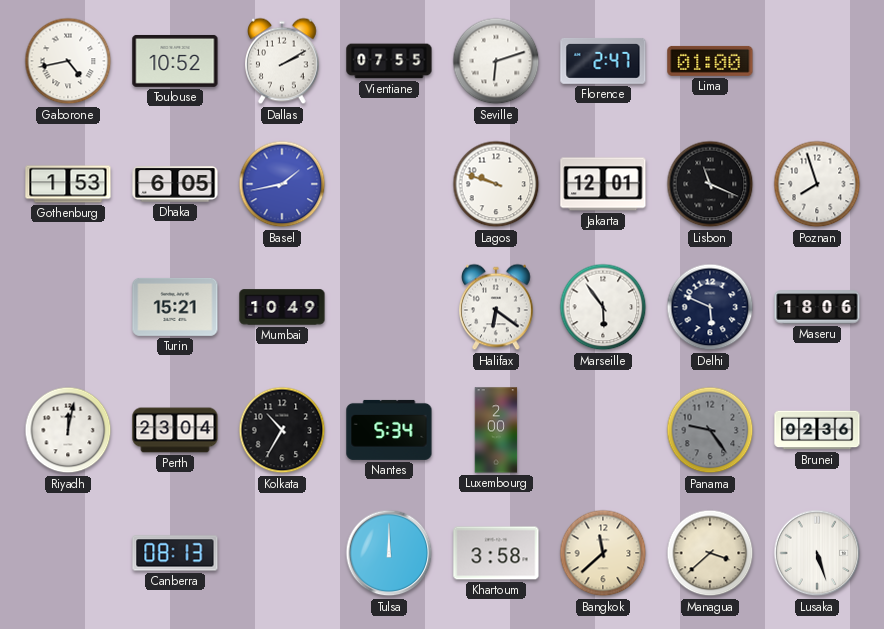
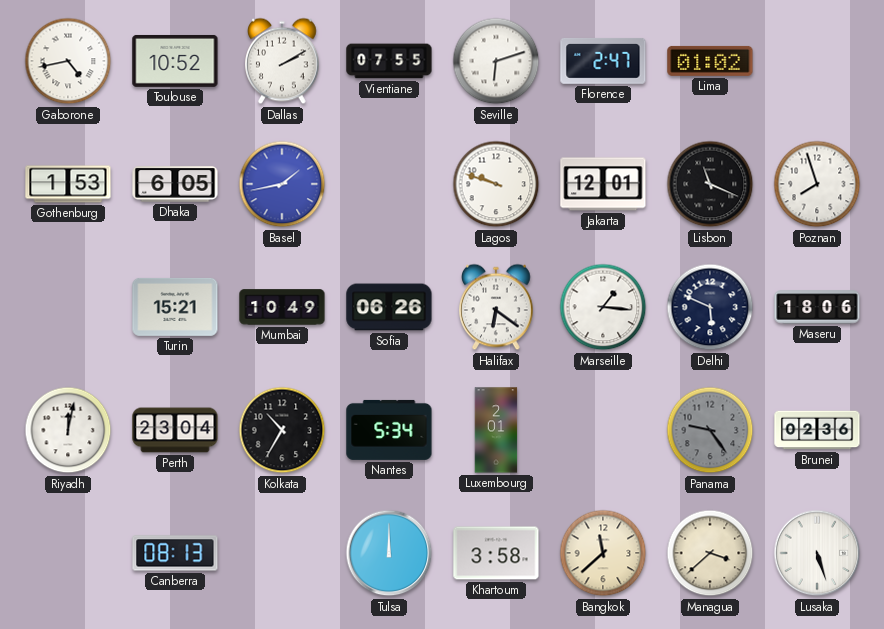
Lima: 01:00 -> 01:02 (710, 61)
Sofia: none -> 06:26 (389, 307)
Marseille: 5:54 -> 1:16 (603, 307)
Luxembourg: 2:00 -> 2:01 (496, 430)
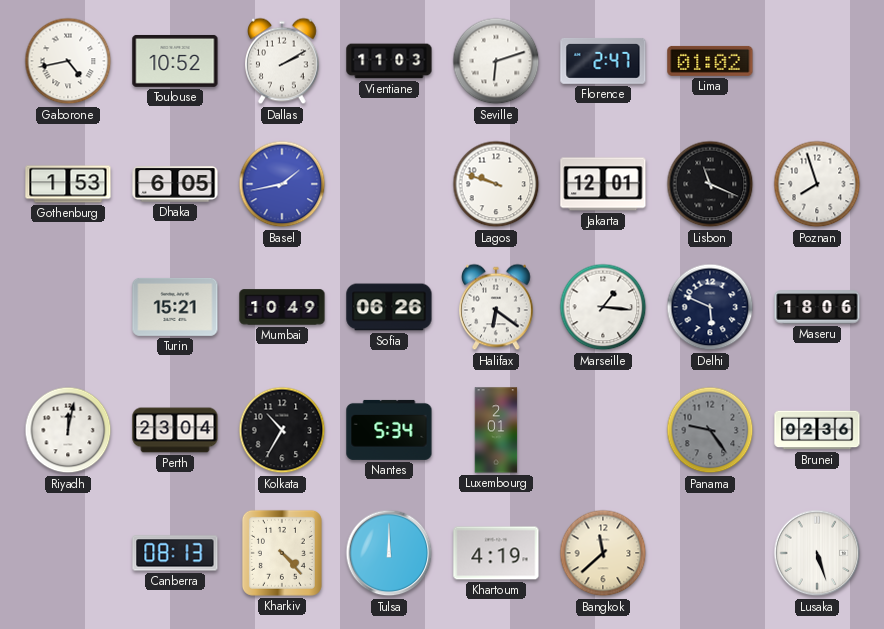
Vientiane: 07:55 -> 11:03 (389, 61)
Kharkiv: none -> 4:23 (282, 553)
Khartoum: 3:58 -> 4:19 (496, 553)
Managua: 3:38 -> none (710, 553)
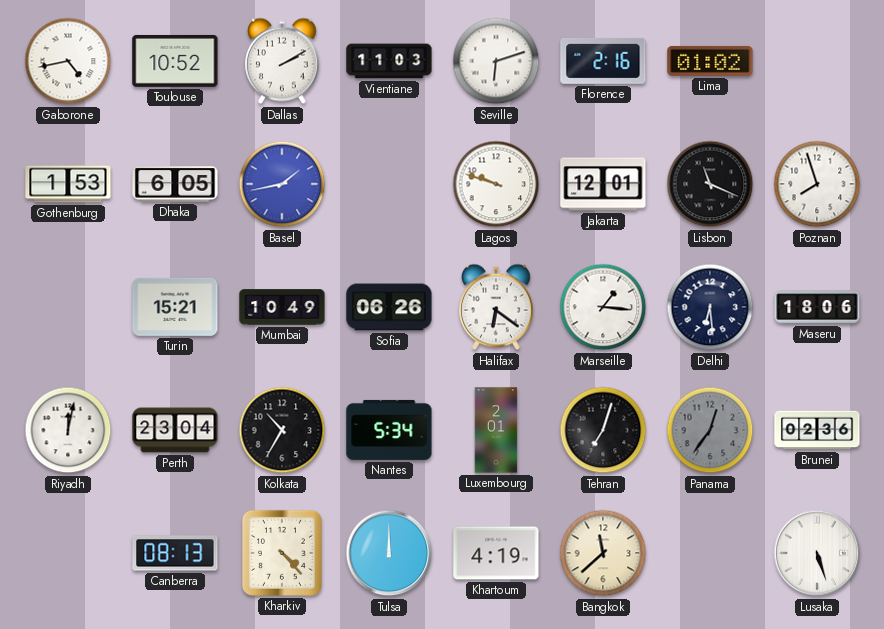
Florence: 2:47 -> 2:16 (603, 61)
Delhi: 5:49 -> 6:29 (710, 307)
Tehran: none -> 7:03 (603, 430)
Panama: 9:24 -> 12:36 (710, 430)
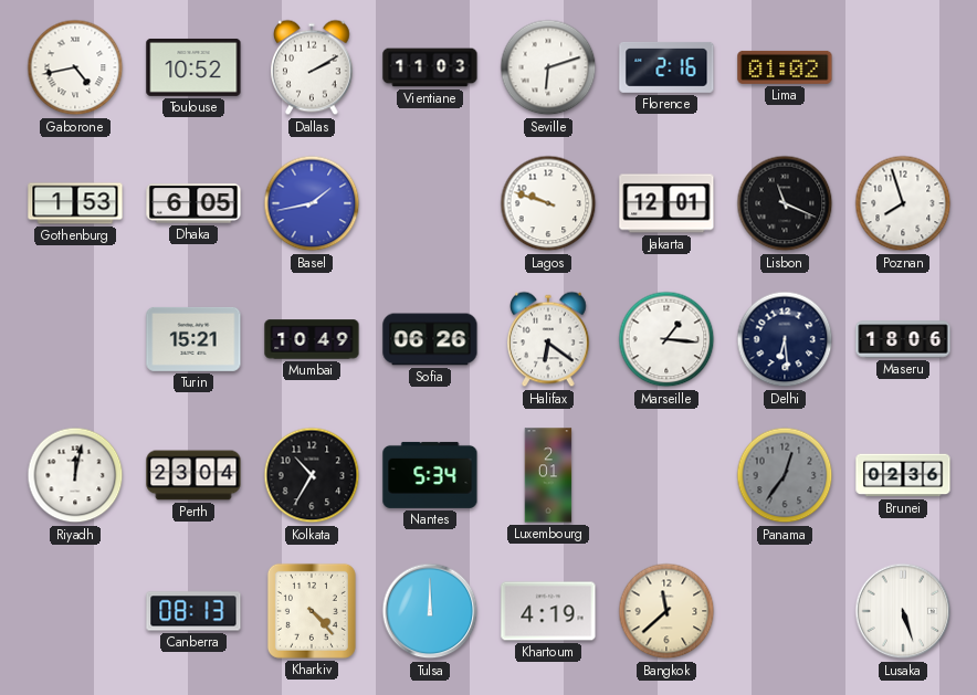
Tehran: 7:03 -> none (603, 430)
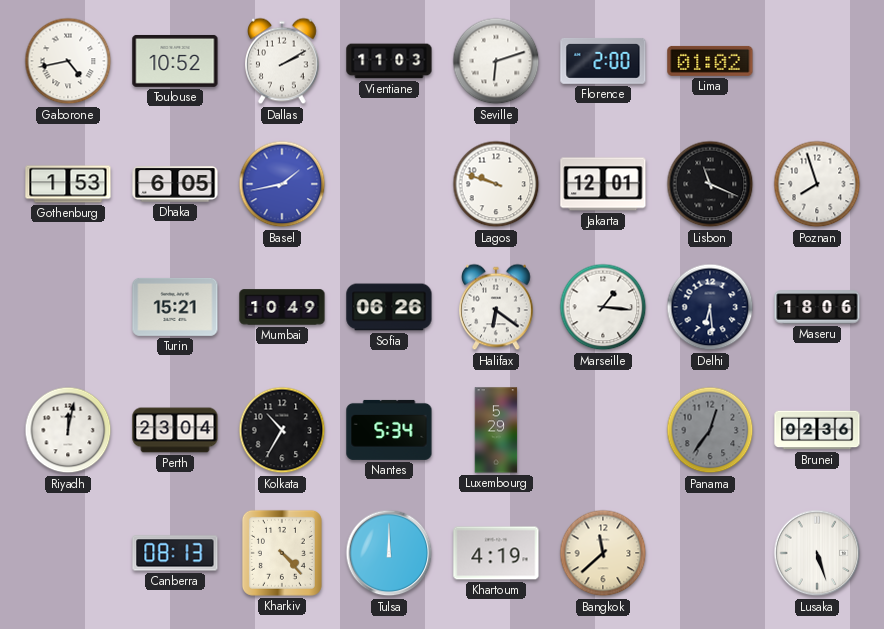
Florence: 2:16 -> 2:00 (603, 61)
Luxembourg: 2:01 -> 5:29 (496, 430)
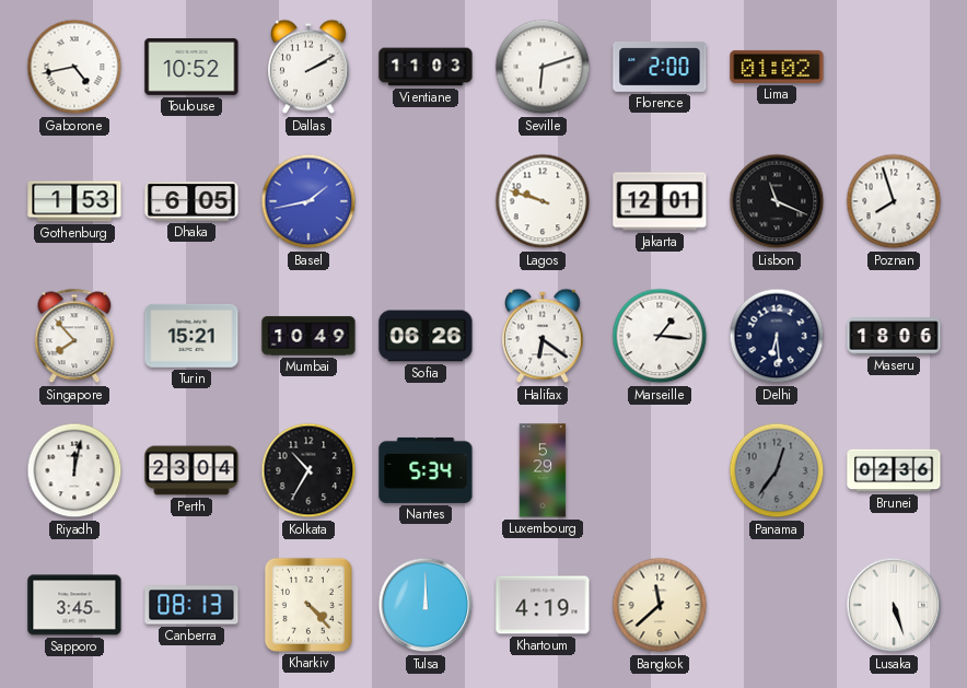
Singapore: none -> 7:53 (74, 336)
Sapporo: none -> 3:45 (74, 605)
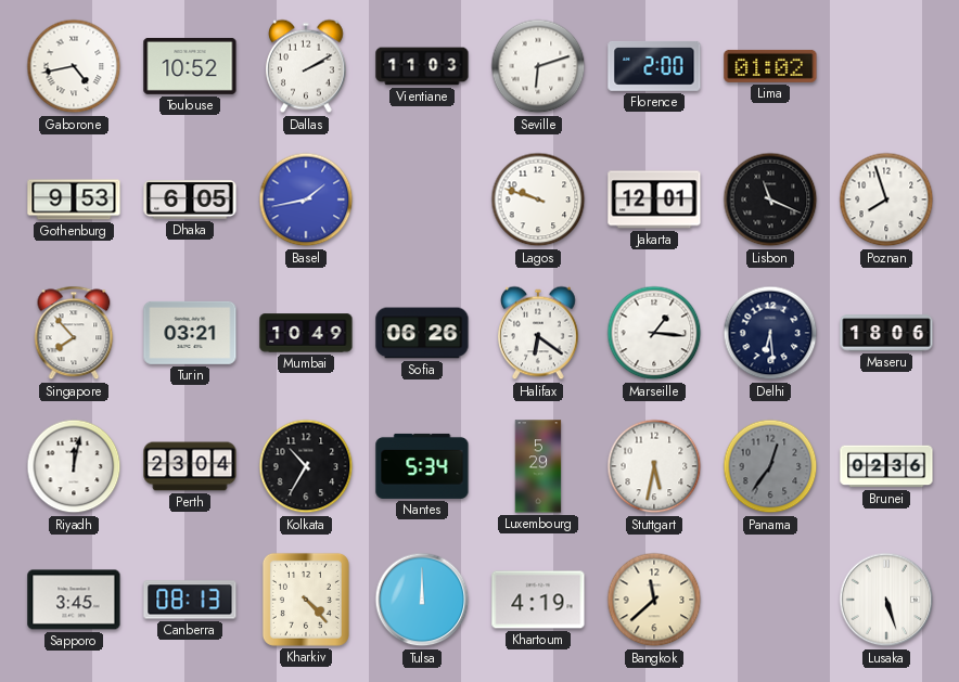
Gothenburg: 1:53 -> 9:53 (74, 200)
Turin: 15:21 -> 03:21 (190, 333)
Stuttgart: none -> 5:32 (654, 466)
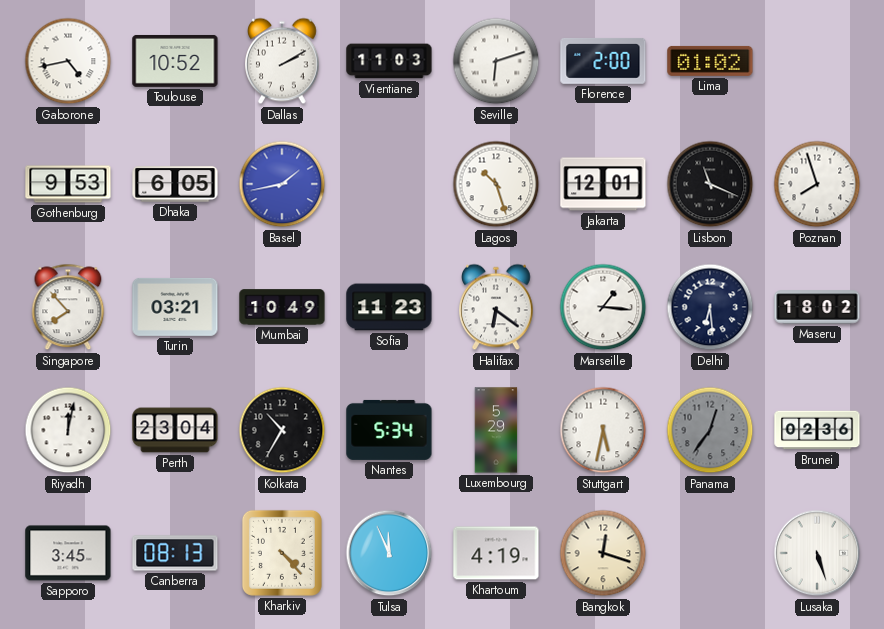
Lagos: 9:48 -> 10:27 (496, 184)
Sofia: 06:26 -> 11:23 (389, 307)
Maseru: 18:06 -> 18:02 (817, 307)
Tulsa: 12:00 -> 11:56 (389, 553)
Bangkok: 11:38 -> 12:18 (603, 553)
